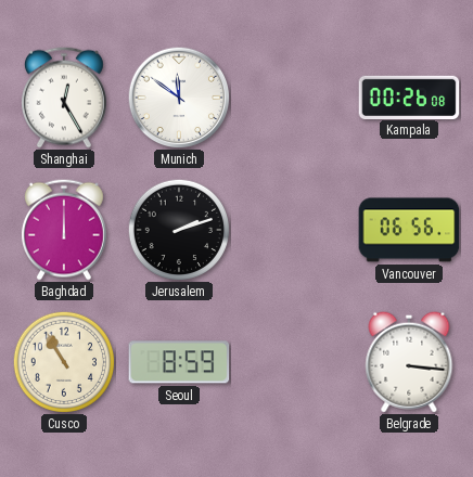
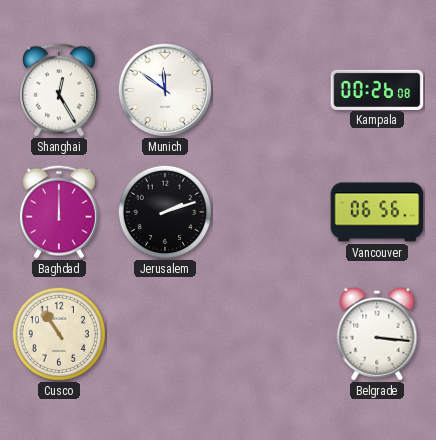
Cusco: 10:55 -> 10:54 (58, 333)
Seoul: 8:59 -> none (179, 362)
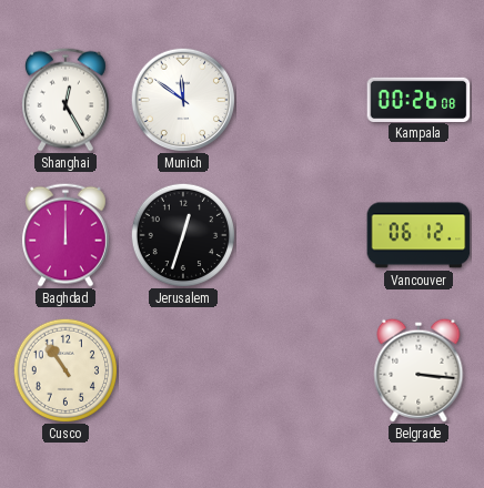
Jerusalem: 2:12 -> 12:33 (182, 234)
Vancouver: 06:56 -> 06:12 (419, 235)
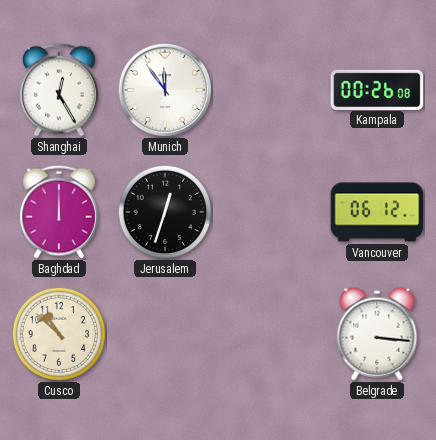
Munich: 11:51 -> 11:54 (165, 90)
Cusco: 10:54 -> 10:52 (58, 333)
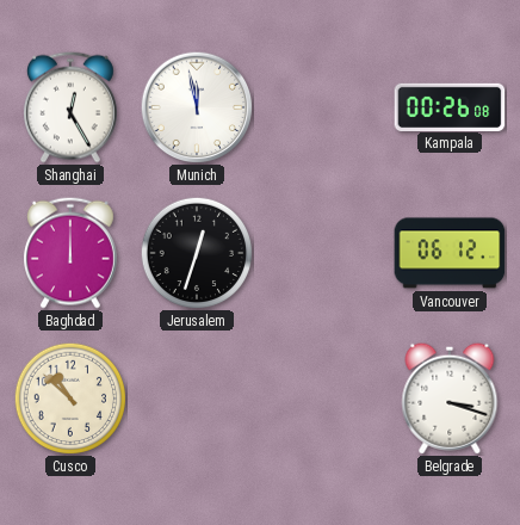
Munich: 11:54 -> 11:58 (197, 107)
Belgrade: 3:16 -> 3:18 (450, 399)
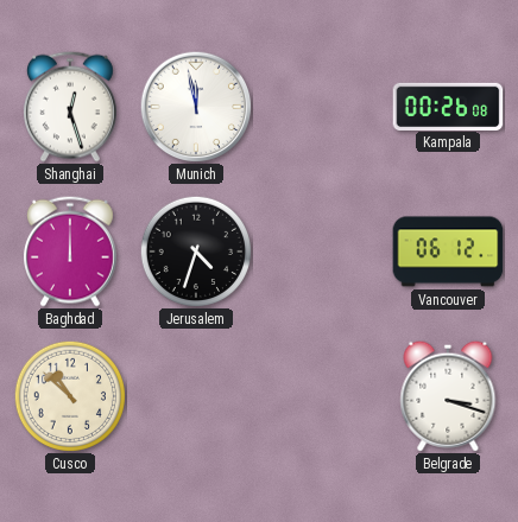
Shanghai: 12:25 -> 12:27 (70, 107)
Jerusalem: 12:33 -> 4:33 (195, 250)
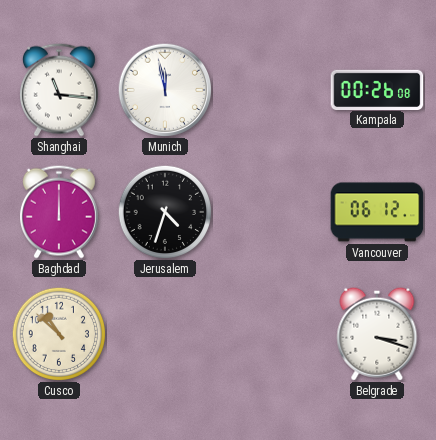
Shanghai: 12:27 -> 11:16 (59, 90)
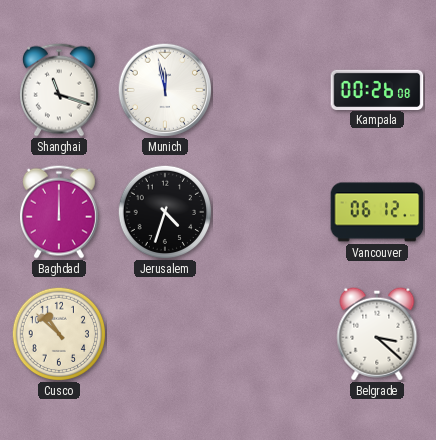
Shanghai: 11:16 -> 11:18 (59, 90)
Belgrade: 3:18 -> 3:22 (377, 334)
